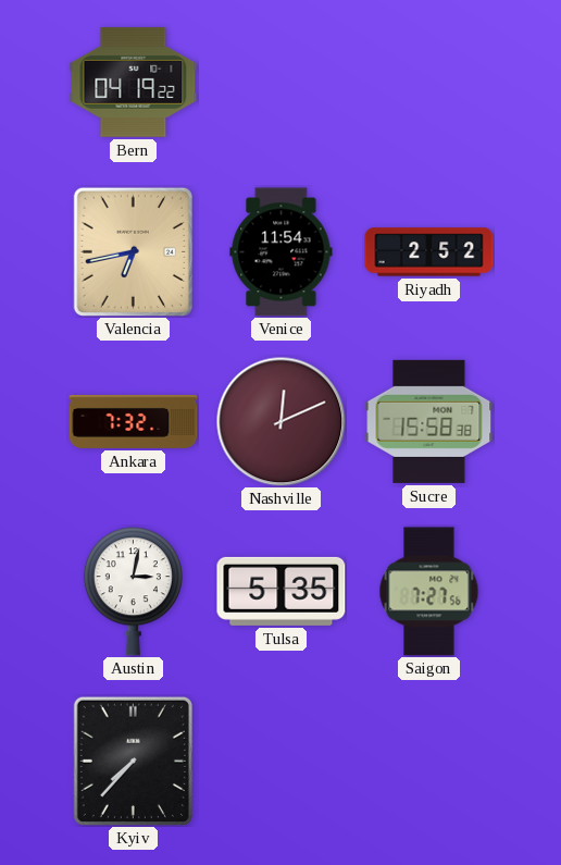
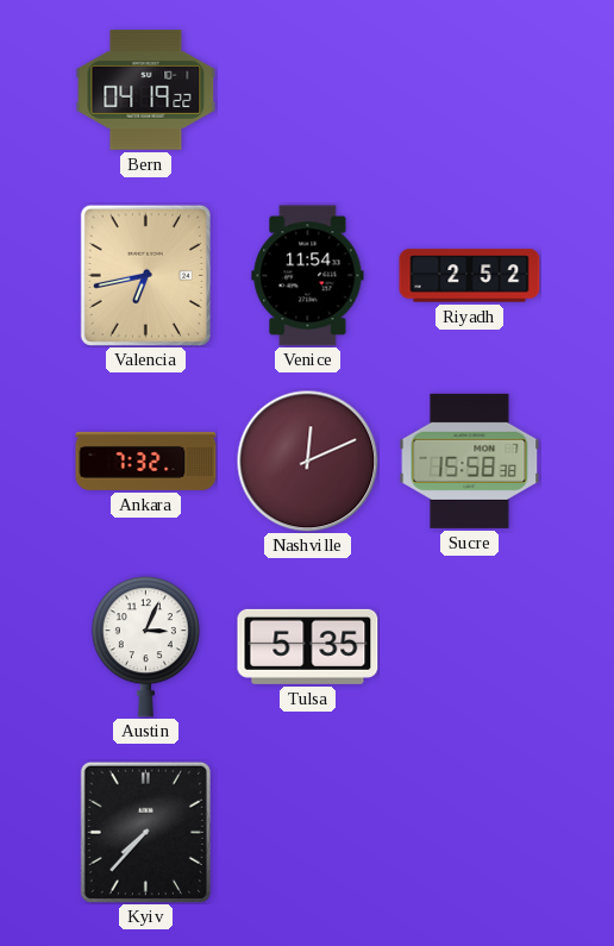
Austin: 3:02 -> 3:04 (145, 647)
Saigon: 7:27 -> none (429, 592)
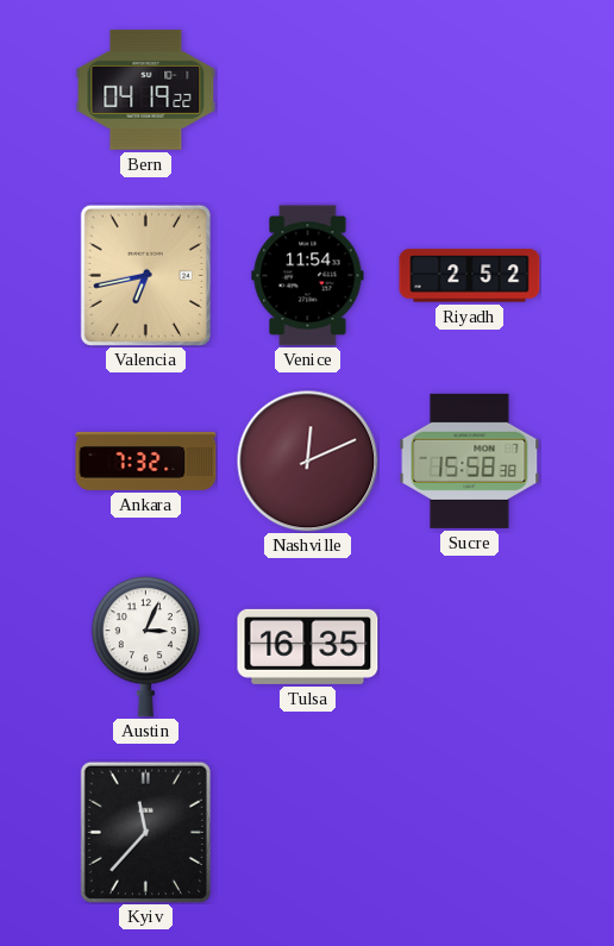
Tulsa: 5:35 -> 16:35 (308, 646)
Kyiv: 7:37 -> 11:37 (145, 832)
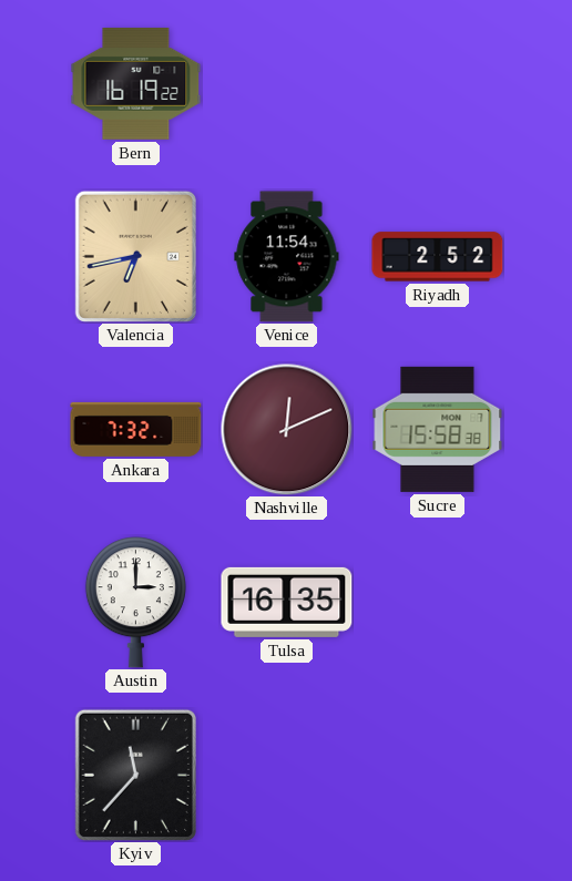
Bern: 04:19 -> 16:19 (136, 83)
Austin: 3:04 -> 3:00 (135, 603)
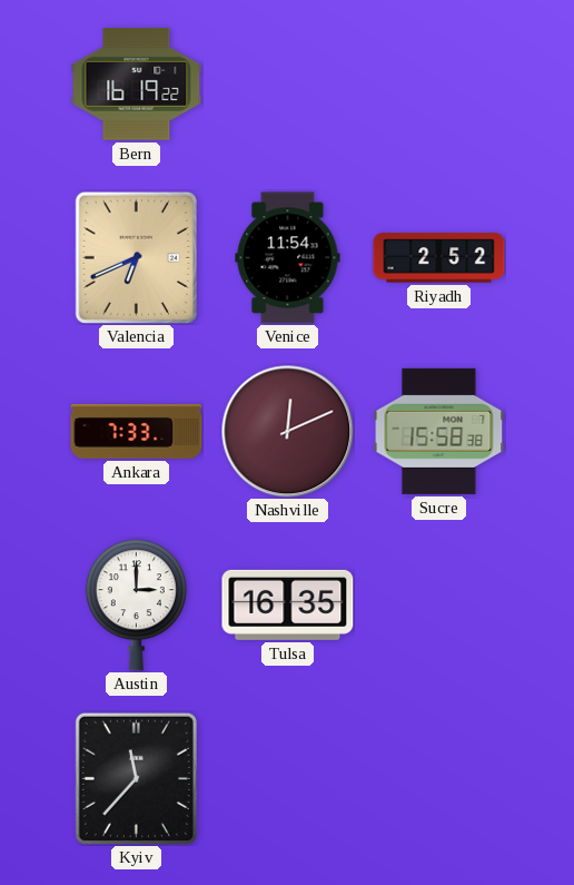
Valencia: 6:43 -> 6:41 (136, 257)
Ankara: 7:32 -> 7:33 (137, 431)
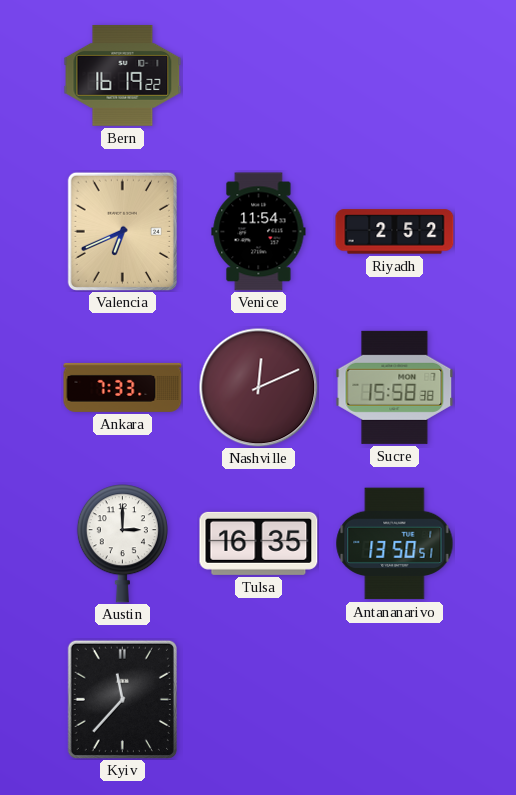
Antananarivo: none -> 13:50 (395, 544)
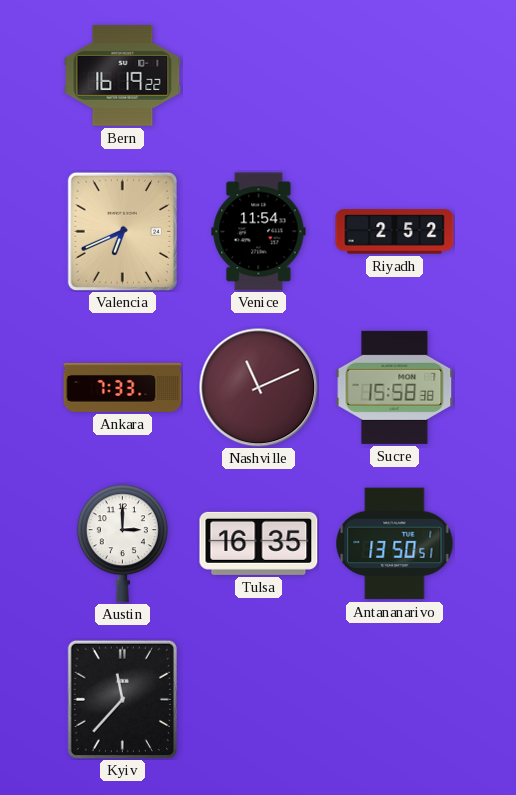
Nashville: 12:11 -> 11:11 (259, 388)
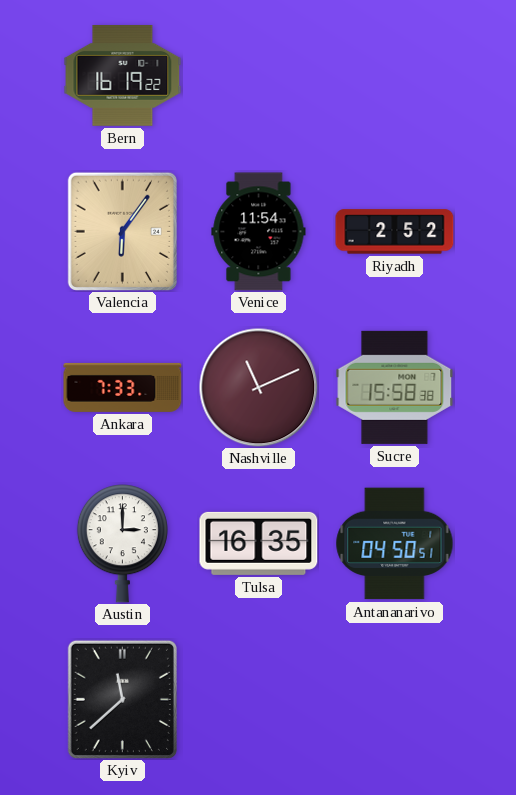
Valencia: 6:41 -> 6:06 (122, 231)
Antananarivo: 13:50 -> 04:50 (395, 544)
Kyiv: 11:37 -> 11:38 (122, 699)
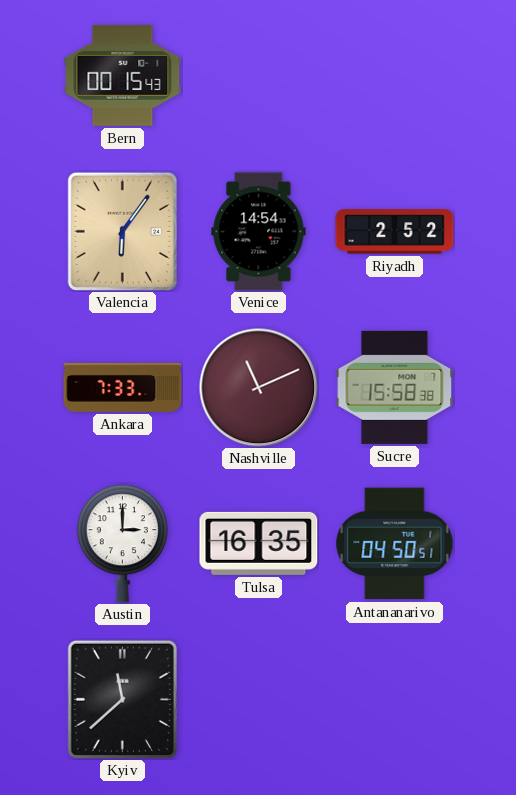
Bern: 16:19 -> 00:15 (123, 75)
Venice: 11:54 -> 14:54 (259, 232)
